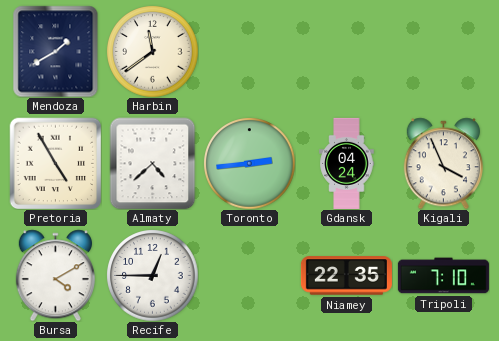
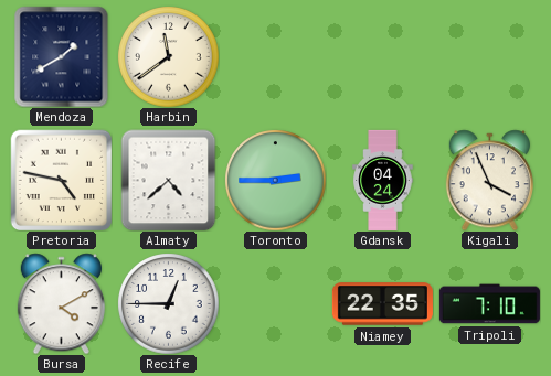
Pretoria: 4:55 -> 4:47 (61, 180)
Toronto: 2:44 -> 2:45 (275, 180)
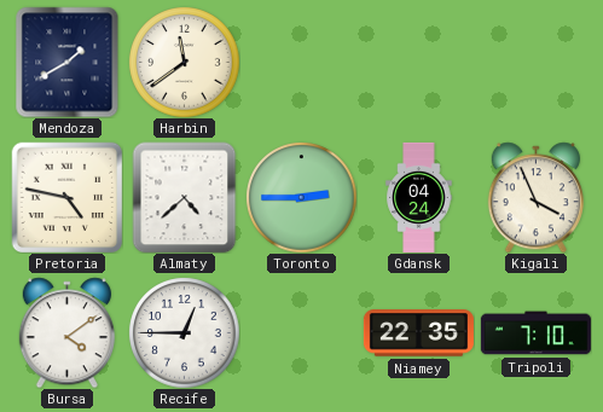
Bursa: 4:10 -> 4:09 (66, 332)
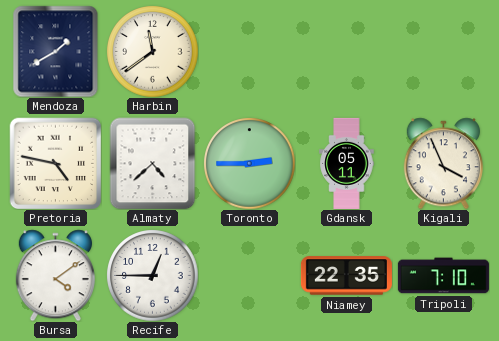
Gdansk: 04:24 -> 05:11 (347, 163)
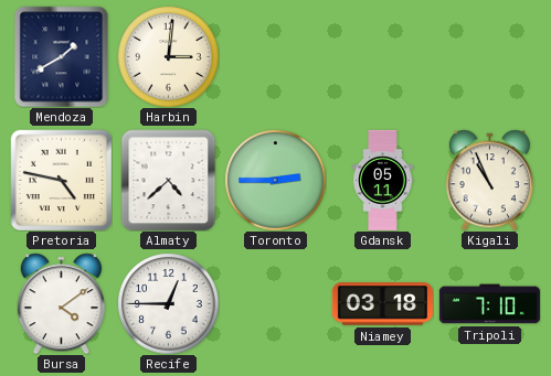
Harbin: 11:39 -> 3:01 (168, 56)
Kigali: 3:56 -> 10:56 (489, 180)
Niamey: 22:35 -> 03:18 (382, 304)
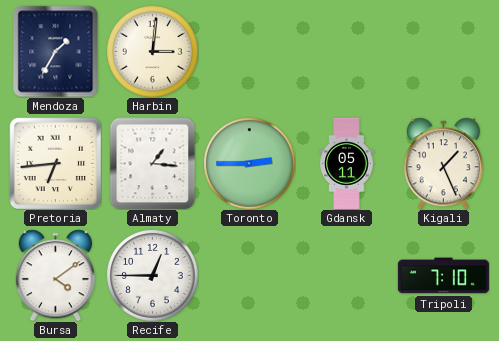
Mendoza: 1:40 -> 1:35 (56, 51)
Pretoria: 4:47 -> 6:44 (55, 163)
Almaty: 4:38 -> 1:16 (153, 163)
Kigali: 10:56 -> 1:26 (443, 163)
Niamey: 03:18 -> none (382, 304)
